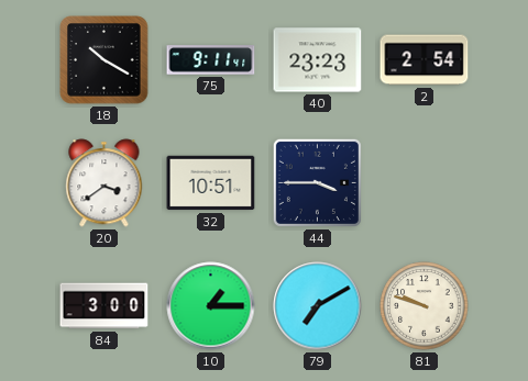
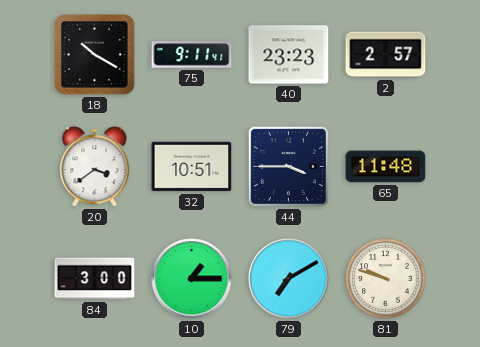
2: 2:54 -> 2:57 (386, 55)
65: none -> 11:48 (386, 167)
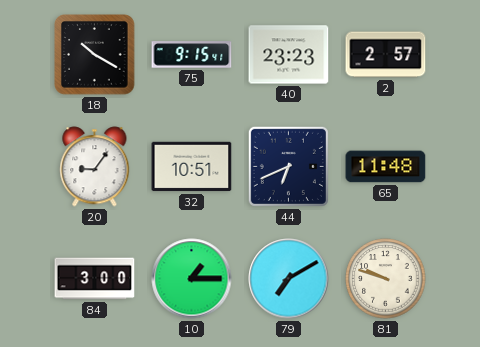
75: 9:11 -> 9:15 (192, 55)
20: 3:39 -> 9:06 (95, 167)
44: 3:45 -> 6:41 (288, 166)
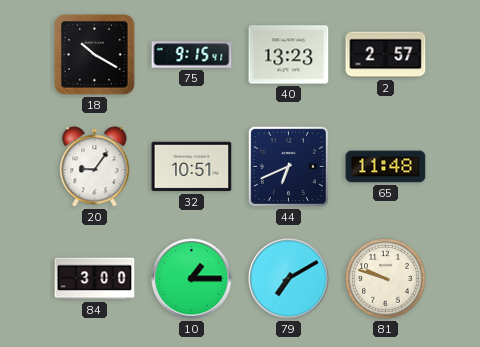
40: 23:23 -> 13:23 (289, 55)
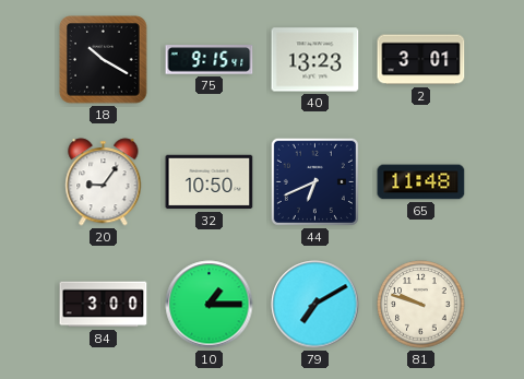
2: 2:57 -> 3:01 (421, 60)
32: 10:51 -> 10:50 (210, 182)
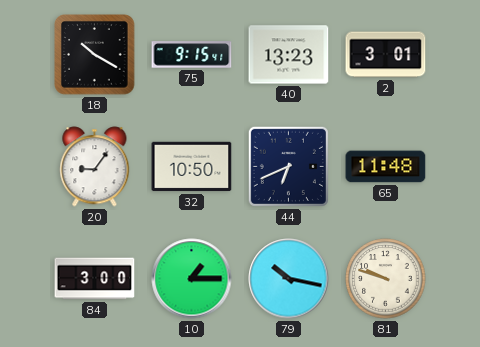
79: 7:10 -> 10:17 (289, 279)
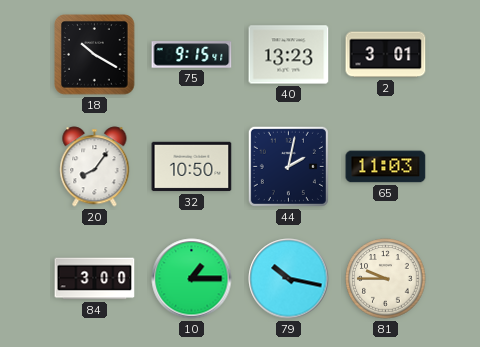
20: 9:06 -> 8:06 (95, 167)
44: 6:41 -> 2:02 (288, 166)
65: 11:48 -> 11:03 (386, 167)
81: 9:48 -> 9:45 (386, 279)
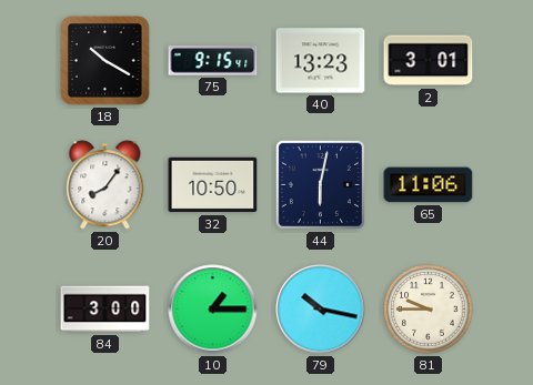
44: 2:02 -> 6:02 (320, 184)
65: 11:03 -> 11:06 (429, 185)
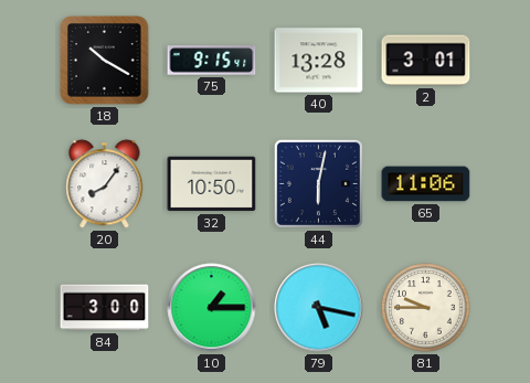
40: 13:23 -> 13:28 (319, 61)
79: 10:17 -> 5:17 (319, 308)
